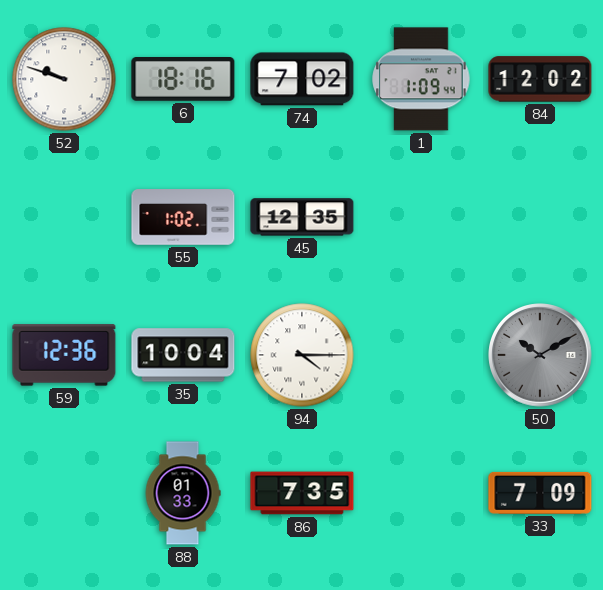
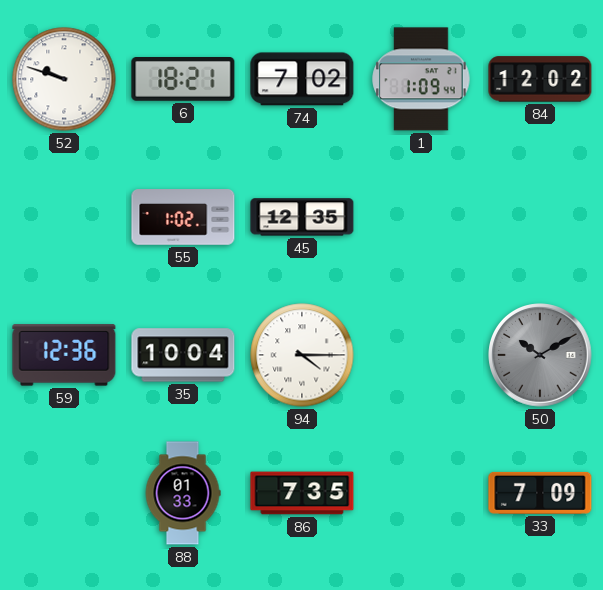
6: 18:16 -> 18:21 (183, 79)
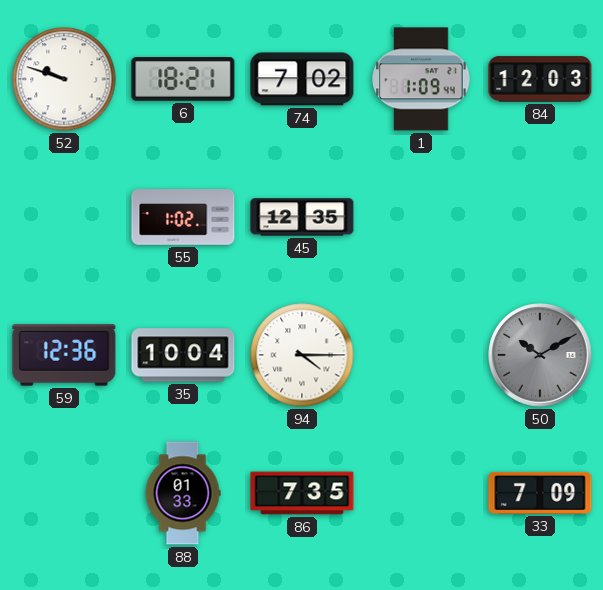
84: 12:02 -> 12:03 (540, 79)
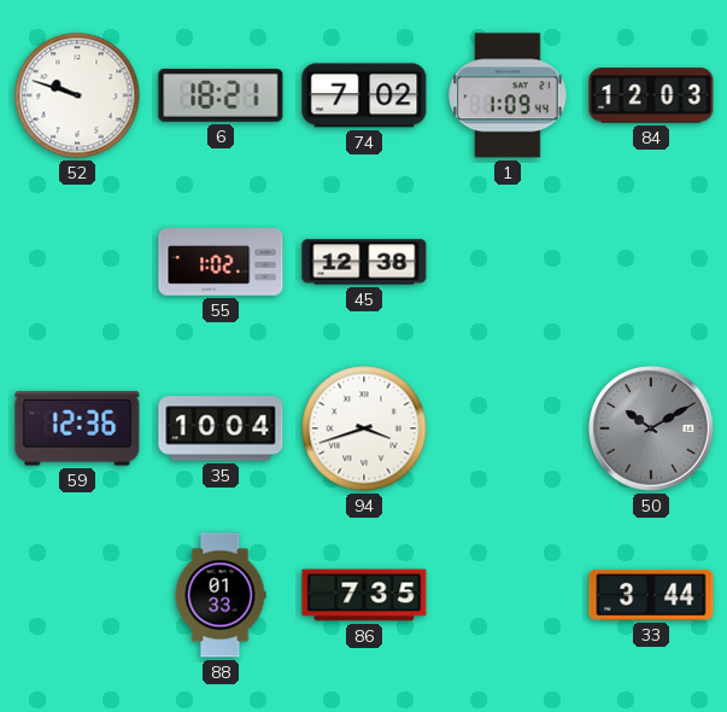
45: 12:35 -> 12:38 (364, 262)
94: 4:15 -> 3:42 (364, 428)
33: 7:09 -> 3:44 (651, 595)
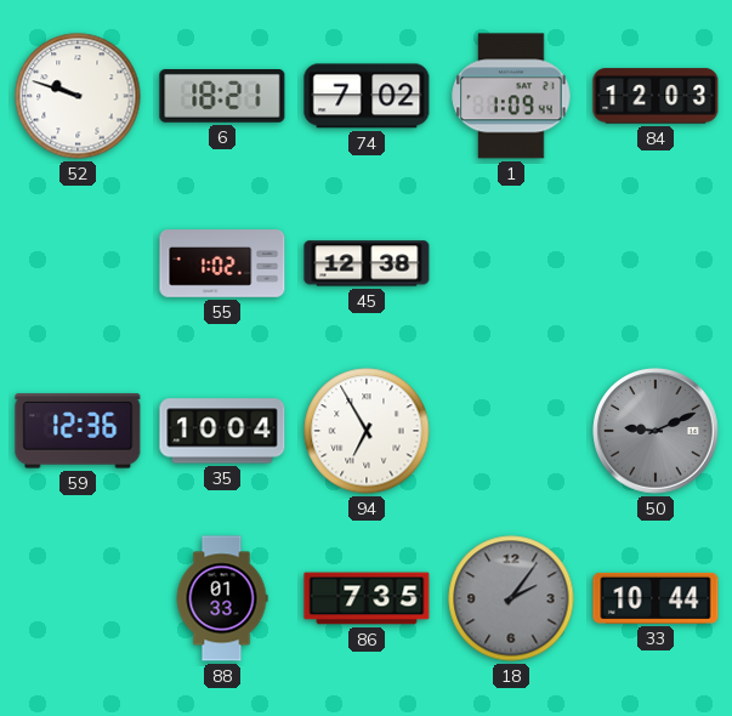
94: 3:42 -> 6:55 (367, 431)
50: 10:10 -> 9:11 (656, 431)
18: none -> 2:06 (511, 598)
33: 3:44 -> 10:44 (656, 598)
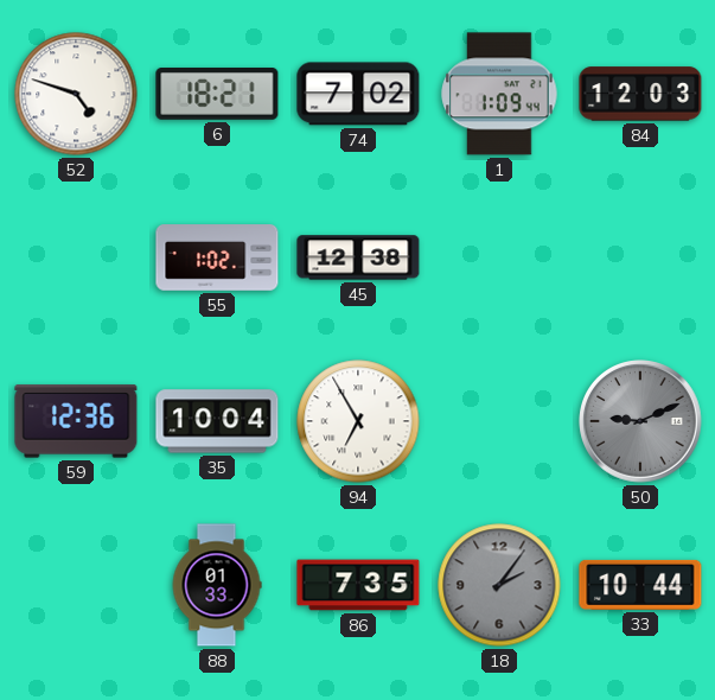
52: 9:48 -> 4:48 (76, 94)
